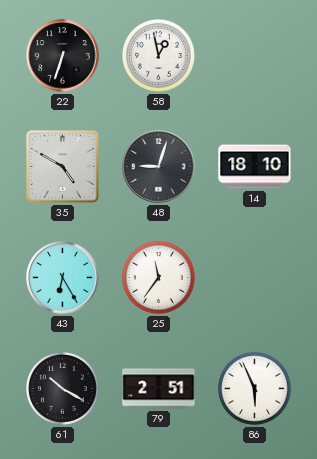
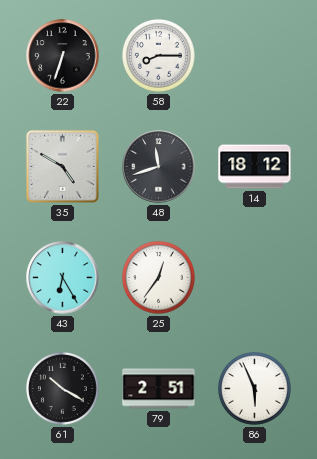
58: 12:58 -> 8:15 (158, 55)
48: 9:03 -> 11:42 (159, 167)
14: 18:10 -> 18:12 (255, 167)
25: 11:36 -> 12:36 (158, 277)
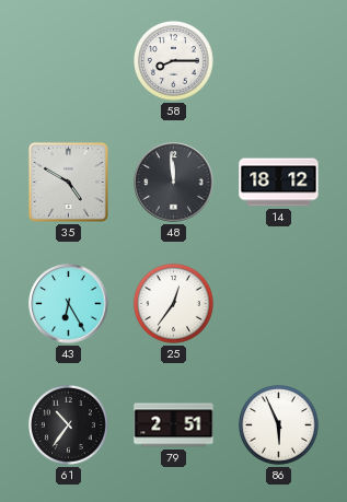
22: 6:33 -> none (63, 56)
48: 11:42 -> 11:59 (174, 183)
61: 10:20 -> 10:36 (68, 424)
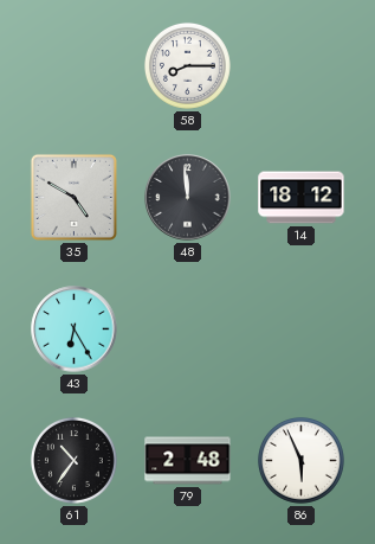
25: 12:36 -> none (173, 303)
79: 2:51 -> 2:48 (188, 461)
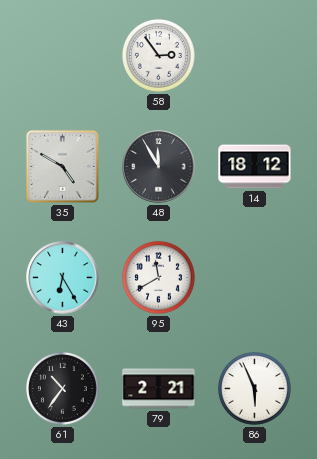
58: 8:15 -> 2:54 (158, 55)
48: 11:59 -> 11:55 (159, 167)
95: none -> 11:40 (158, 277)
79: 2:48 -> 2:21 (159, 389)
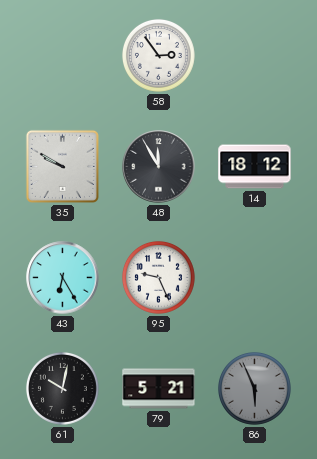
35: 4:50 -> 9:50 (62, 166)
95: 11:40 -> 9:26 (158, 277)
61: 10:36 -> 10:02 (62, 388)
79: 2:21 -> 5:21 (159, 389)
86 dial: white -> grey (254, 388)
